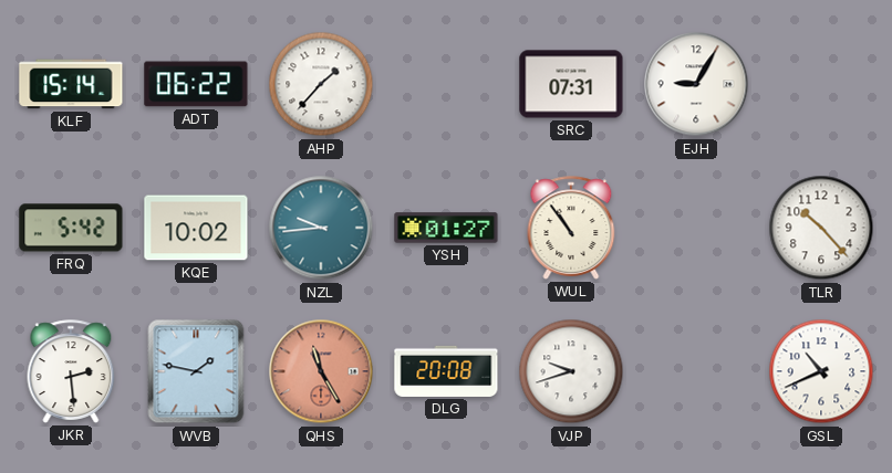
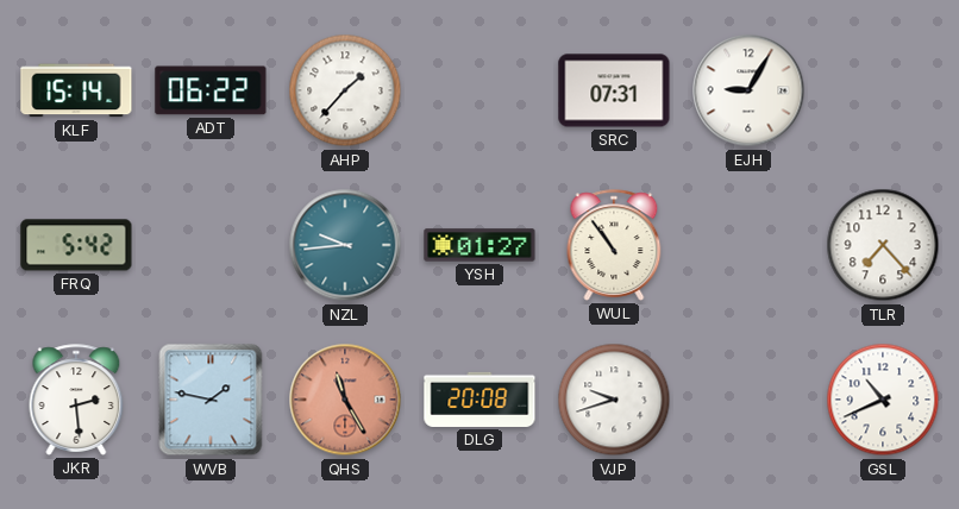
KQE: 10:02 -> none (196, 228)
TLR: 10:23 -> 7:23 (883, 245)
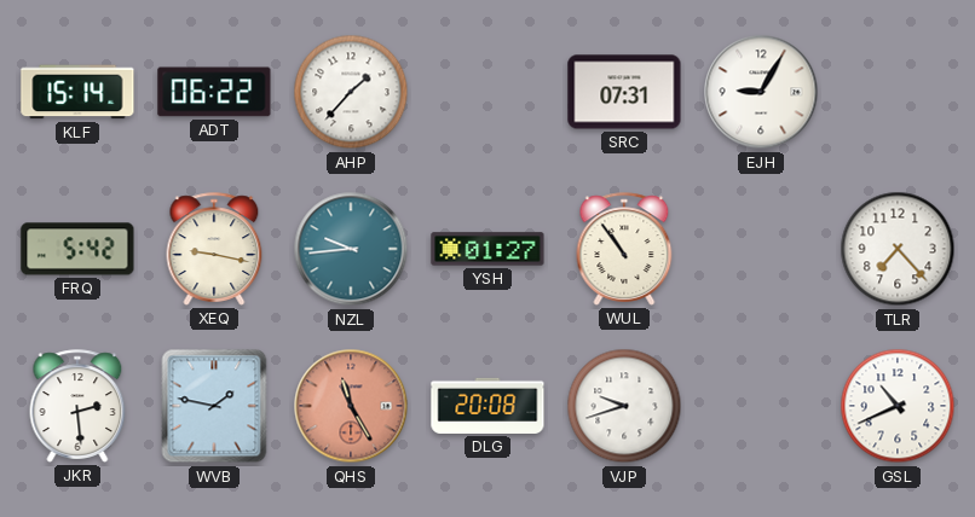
XEQ: none -> 9:17 (214, 249)
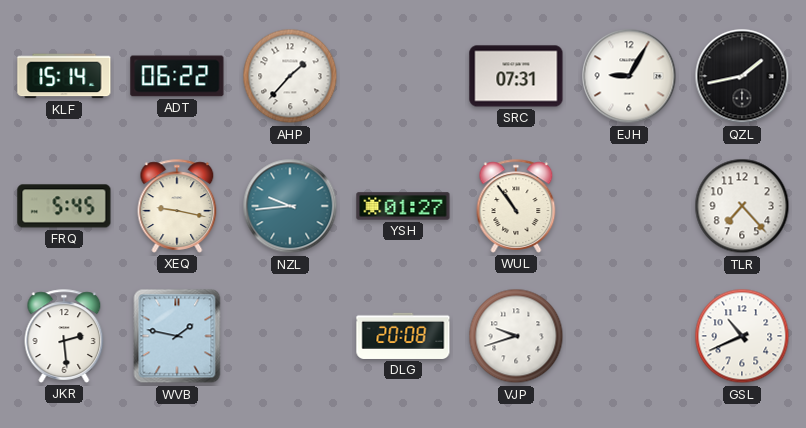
QZL: none -> 1:43 (742, 76)
FRQ: 5:42 -> 5:45 (64, 206)
QHS: 11:25 -> none (351, 406)
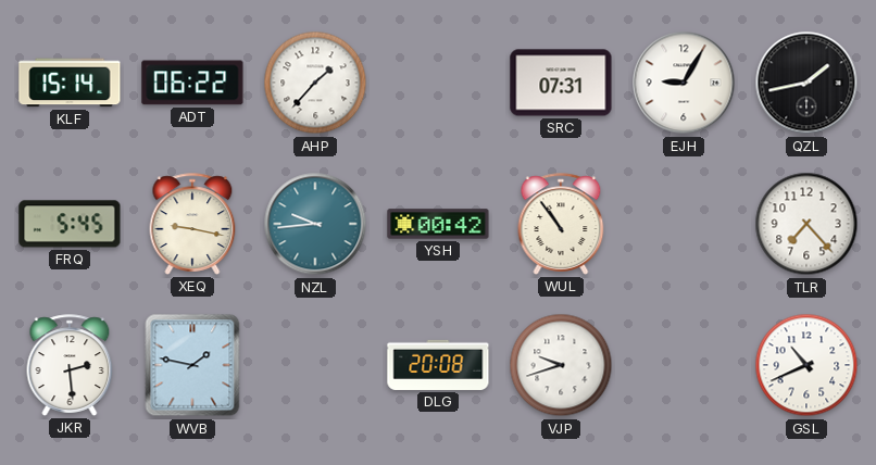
YSH: 01:27 -> 00:42 (438, 224)
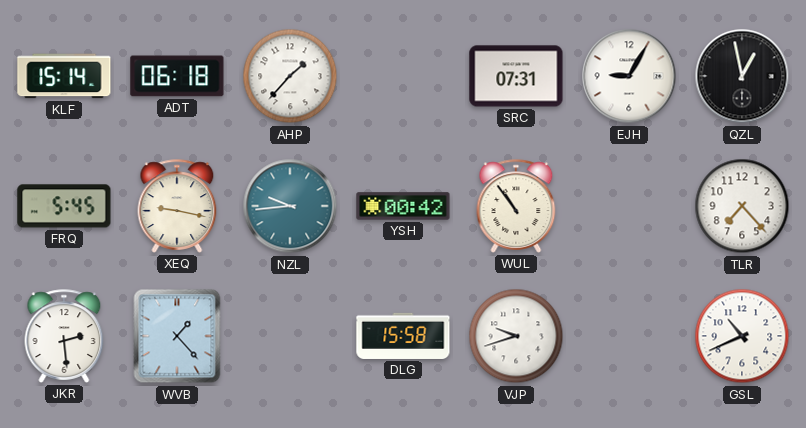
ADT: 06:22 -> 06:18 (177, 76)
QZL: 1:43 -> 12:58 (742, 76)
WVB: 1:47 -> 1:23 (177, 336)
DLG: 20:08 -> 15:58 (403, 336)
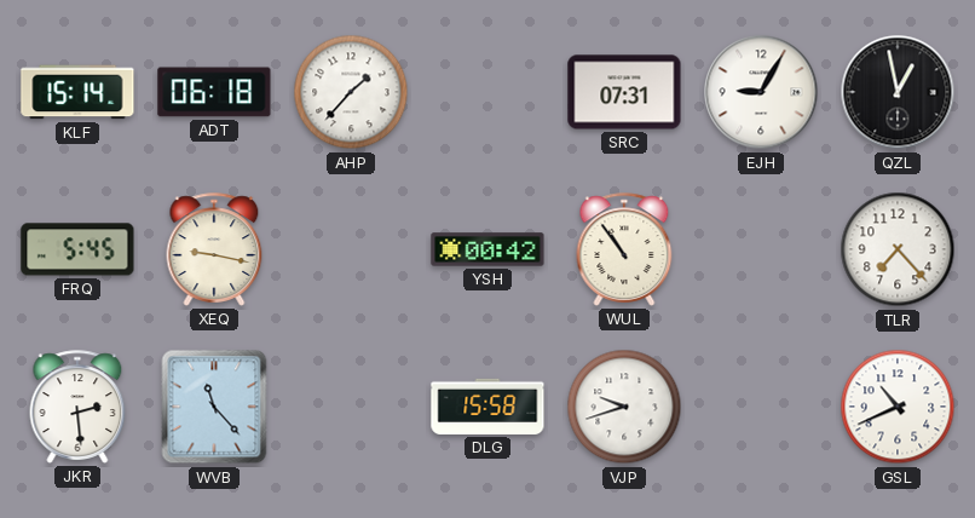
NZL: 9:44 -> none (290, 206)
WVB: 1:23 -> 11:23 (214, 407)
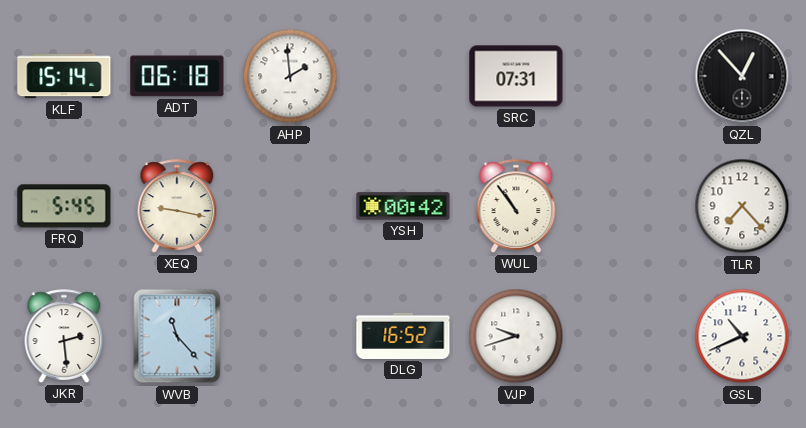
AHP: 1:37 -> 1:59 (290, 76)
EJH: 9:05 -> none (761, 92)
QZL: 12:58 -> 12:53 (742, 76)
DLG: 15:58 -> 16:52 (403, 336)
